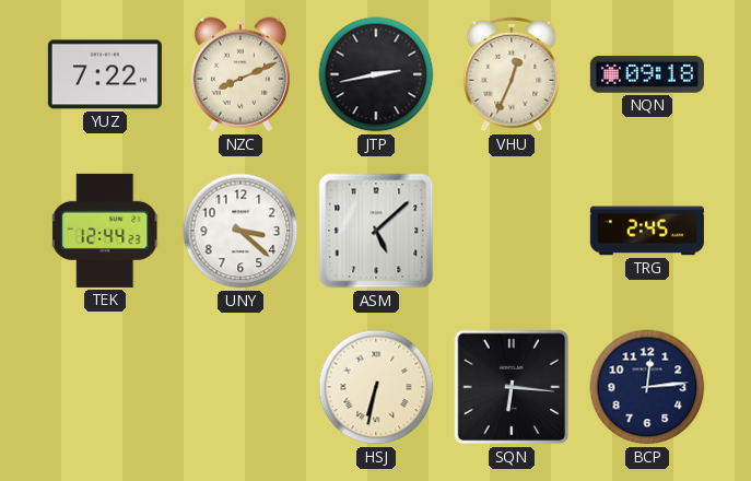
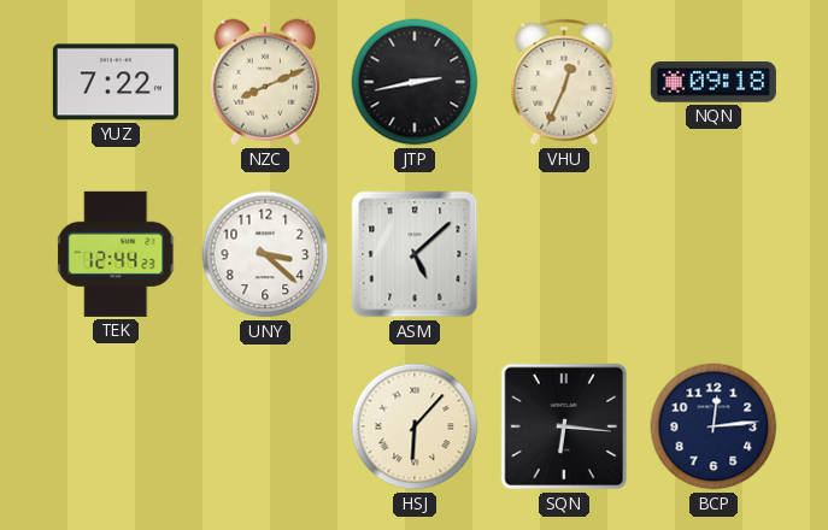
TRG: 2:45 -> none (647, 231)
HSJ: 6:32 -> 6:07 (415, 426)
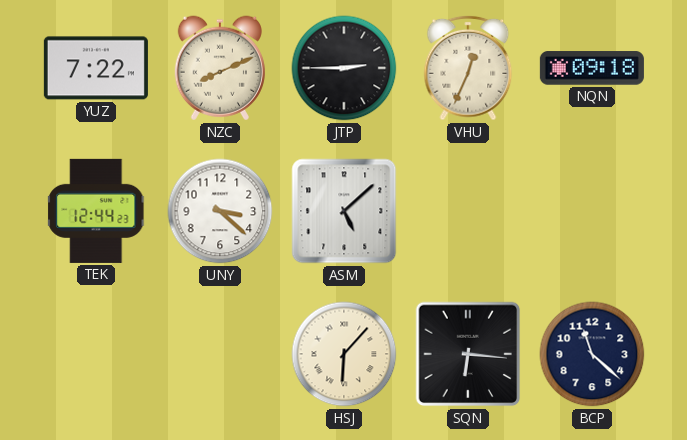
JTP: 2:43 -> 2:45 (344, 68)
BCP: 12:14 -> 11:22 (592, 354)
